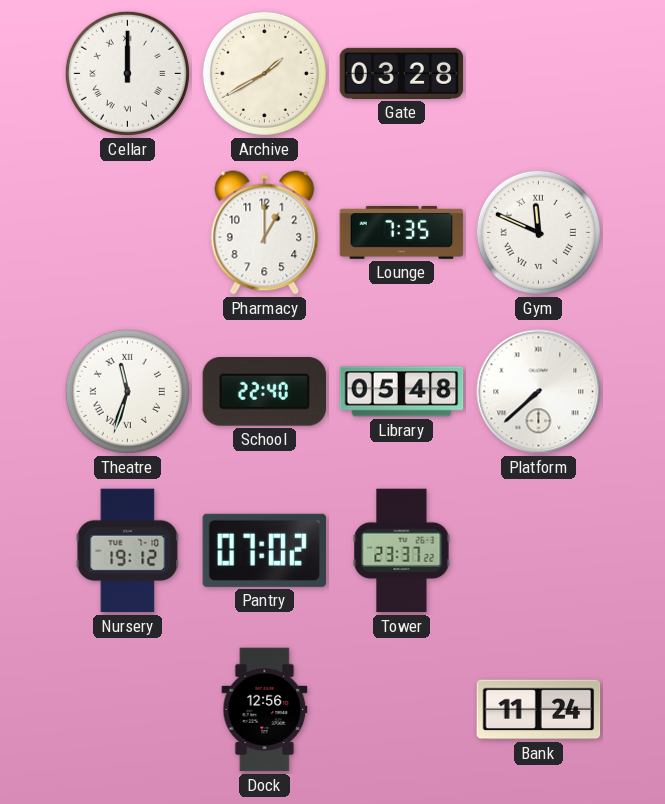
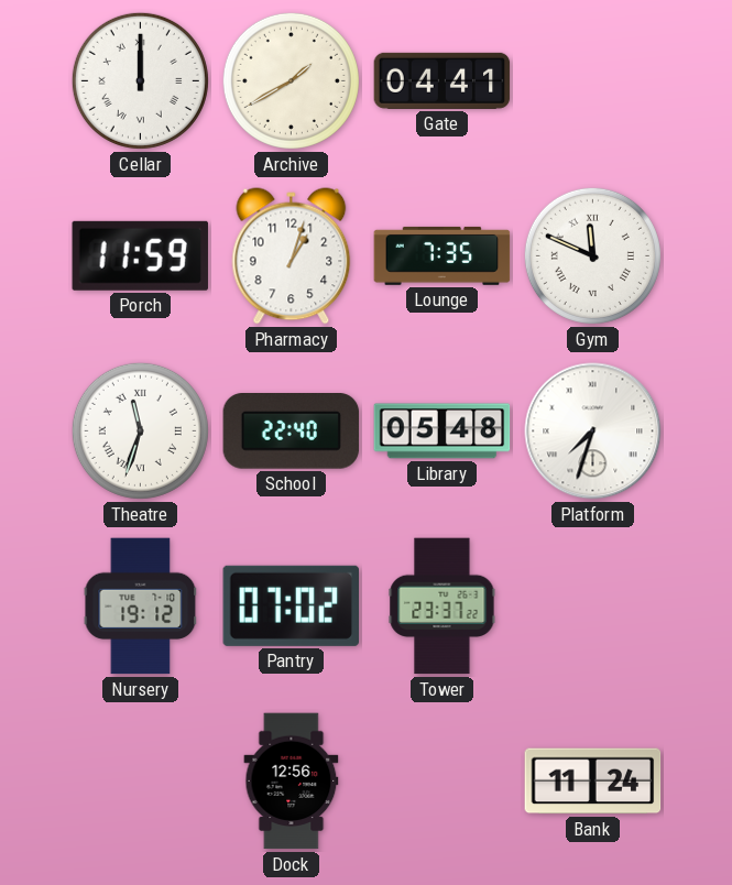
Gate: 03:28 -> 04:41 (443, 80)
Porch: none -> 11:59 (140, 255)
Pharmacy: 1:00 -> 1:03 (292, 256)
Platform: 7:38 -> 7:33 (593, 431)
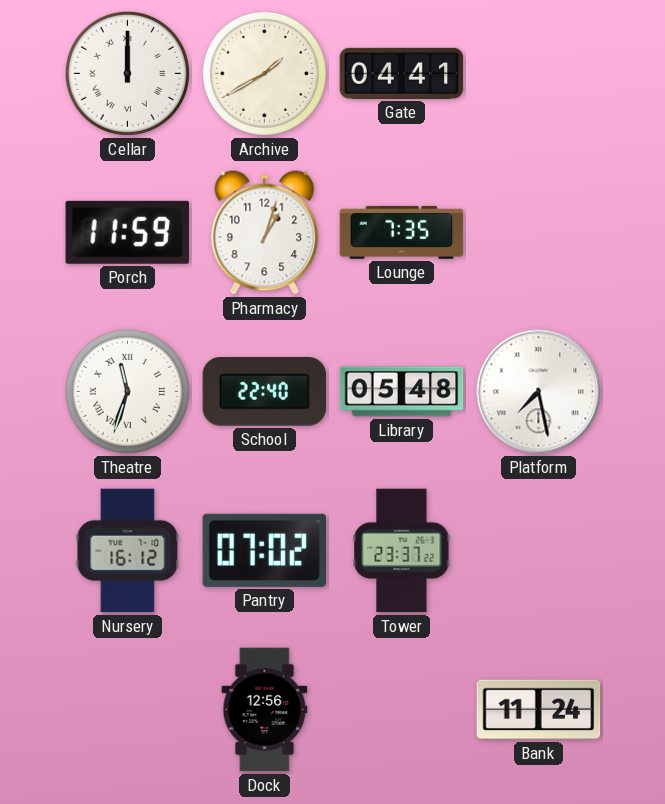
Gym: 11:49 -> none (592, 255)
Platform: 7:33 -> 7:28 (539, 392)
Nursery: 19:12 -> 16:12 (128, 551)
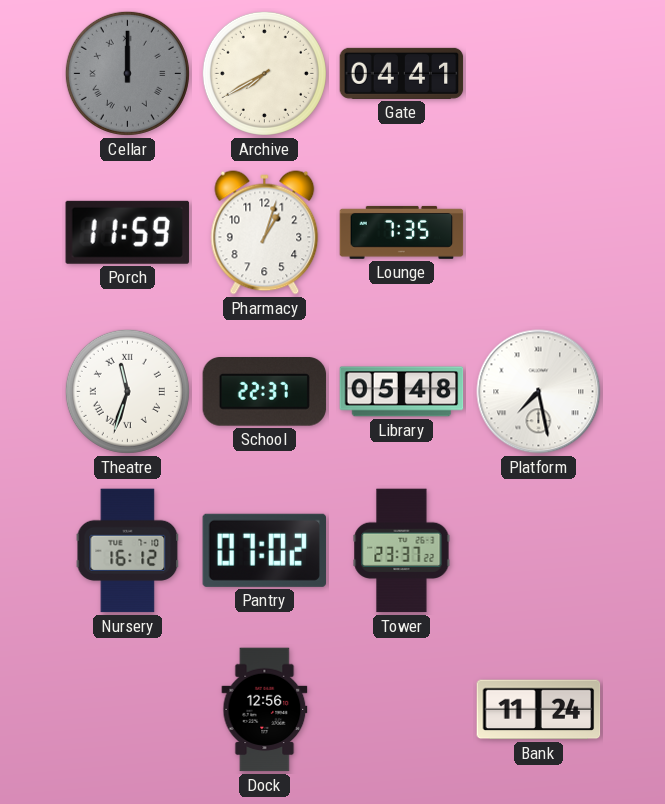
Cellar dial: white -> grey (127, 73)
Archive: 1:40 -> 7:40 (264, 73)
School: 22:40 -> 22:37 (265, 392)
